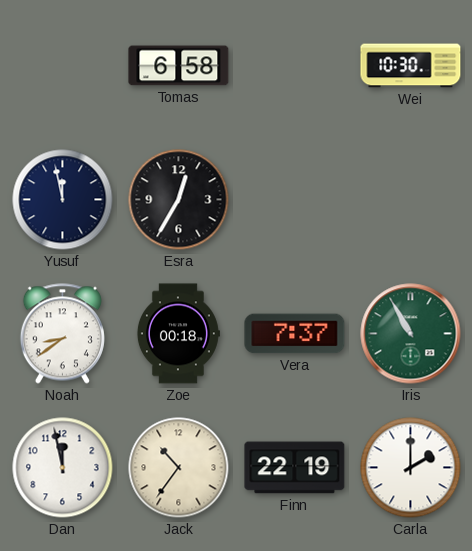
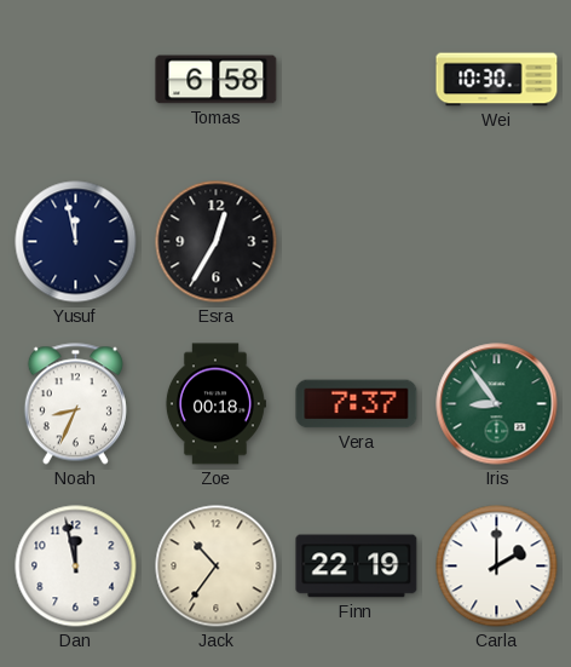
Noah: 8:39 -> 8:34 (75, 404)
Iris: 10:55 -> 8:54 (497, 404)
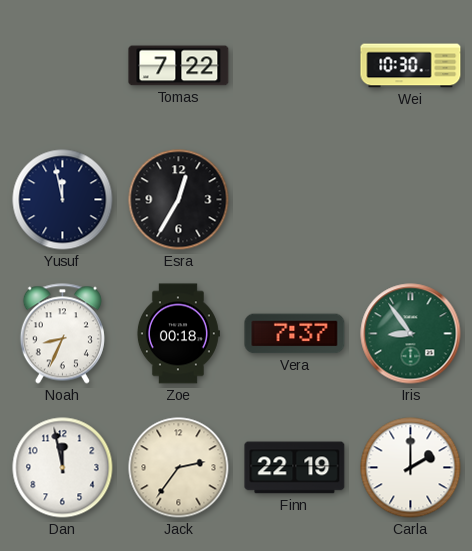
Tomas: 6:58 -> 7:22 (179, 66)
Jack: 10:36 -> 2:36 (179, 468)
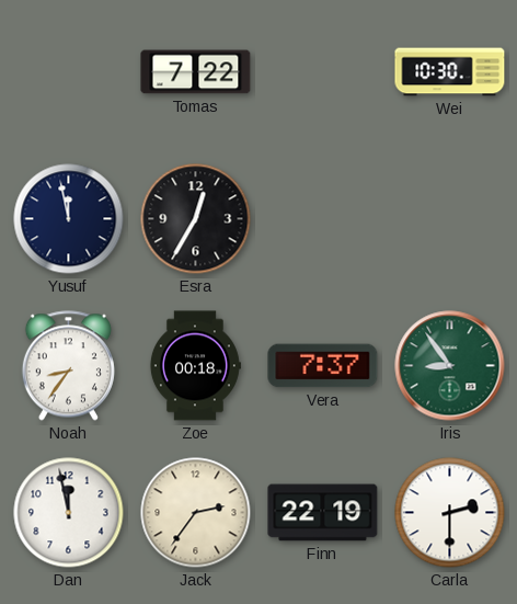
Noah: 8:34 -> 8:36 (68, 366)
Carla: 2:00 -> 2:30 (450, 513)
